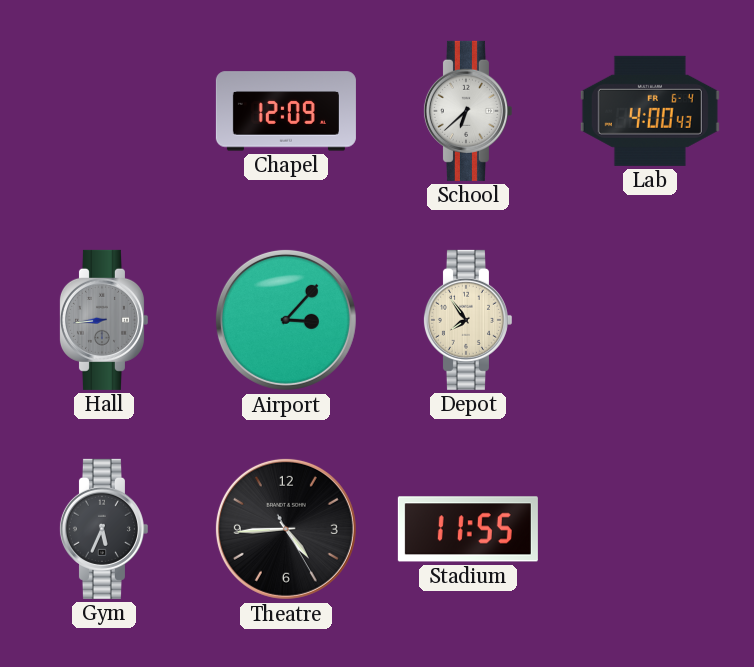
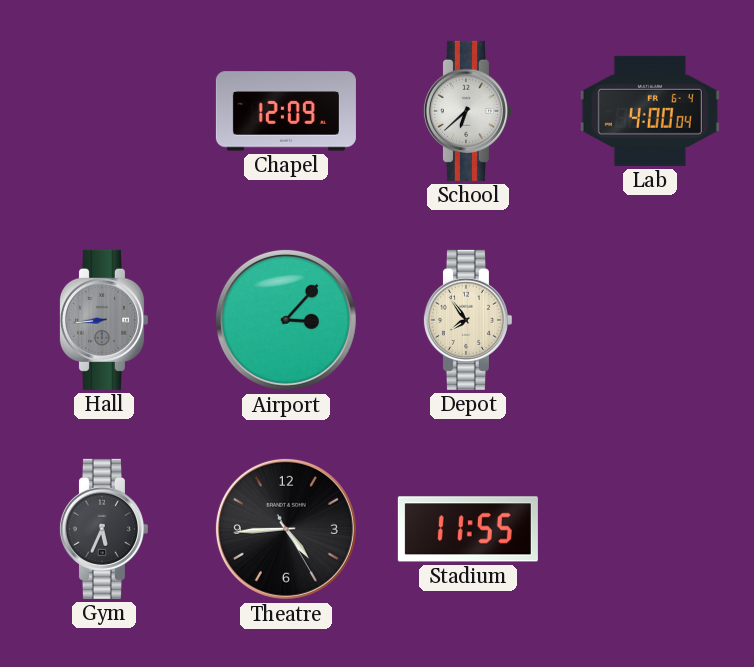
Lab: 4:00:43 -> 4:00:04 (650, 111)
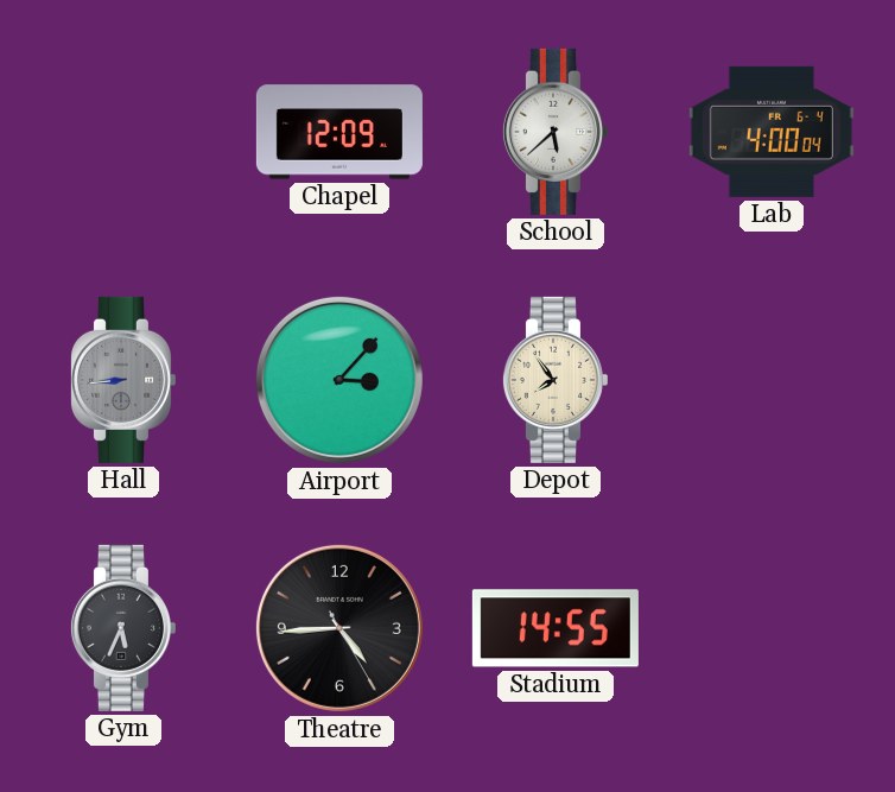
School: 6:38 -> 5:38 (554, 132)
Stadium: 11:55 -> 14:55 (556, 628)
